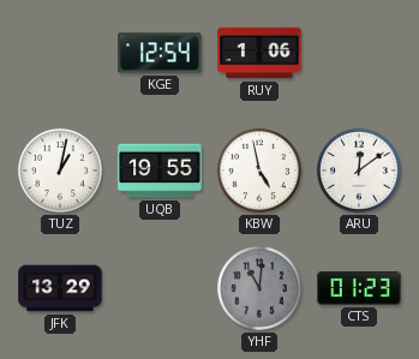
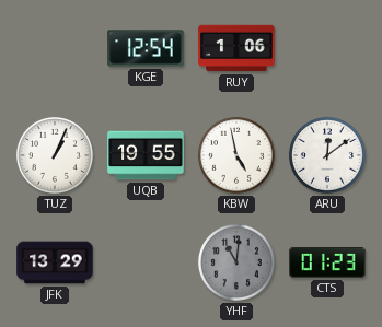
TUZ: 1:02 -> 1:04 (55, 155)
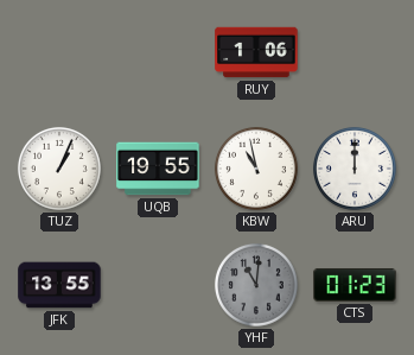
KGE: 12:54 -> none (146, 48)
KBW: 4:58 -> 10:58 (256, 169)
ARU: 12:09 -> 12:00 (355, 169)
JFK: 13:29 -> 13:55 (59, 285)
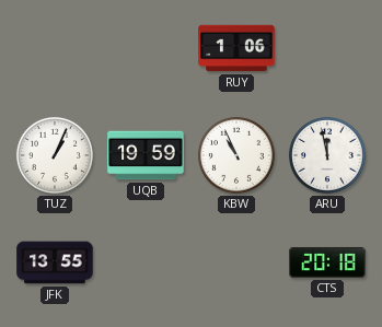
UQB: 19:55 -> 19:59 (146, 155)
KBW: 10:58 -> 10:56 (236, 155)
ARU: 12:00 -> 11:58 (327, 155)
YHF: 11:01 -> none (256, 285)
CTS: 01:23 -> 20:18 (327, 262)
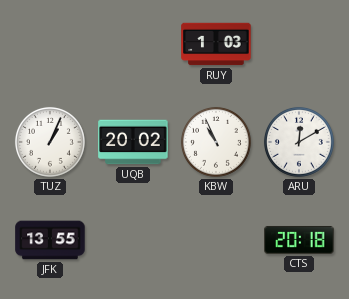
RUY: 1:06 -> 1:03 (216, 44)
UQB: 19:59 -> 20:02 (133, 142)
ARU: 11:58 -> 12:10 (299, 142)
